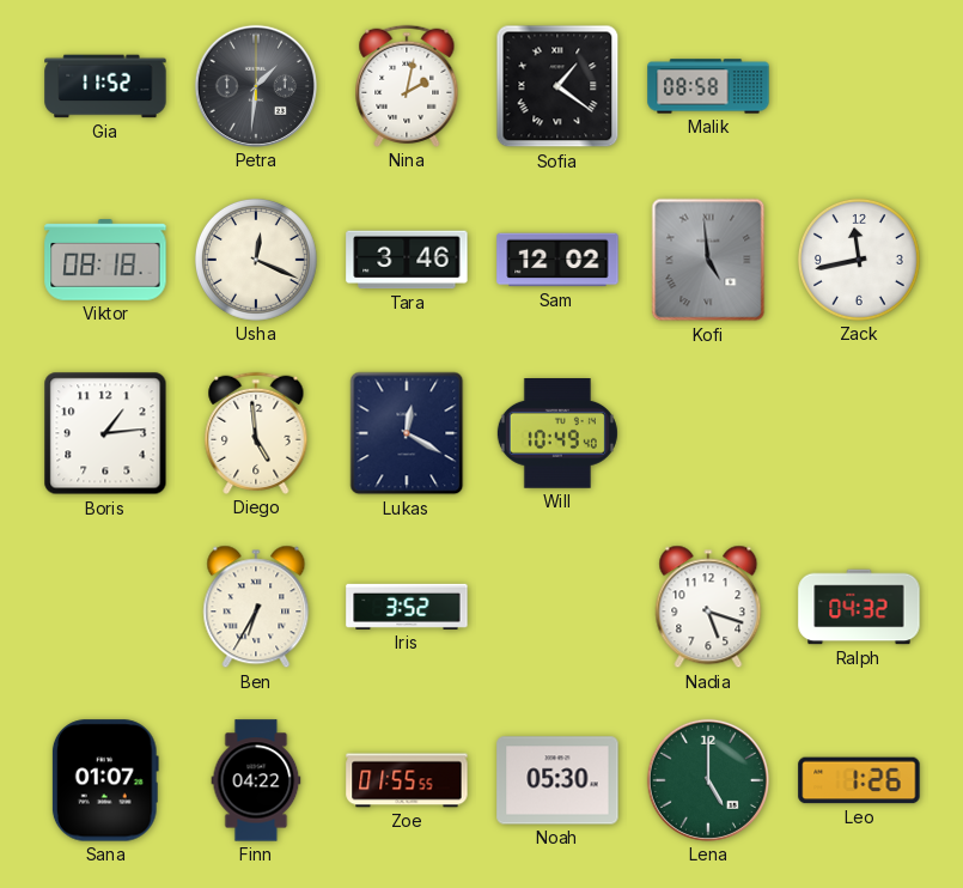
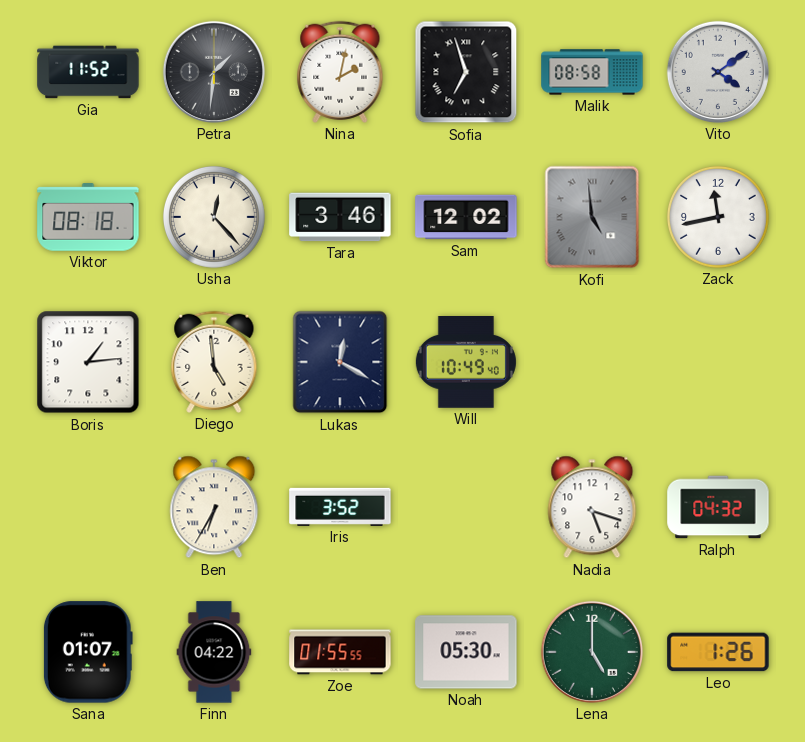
Sofia: 1:21 -> 6:57 (466, 72)
Vito: none -> 4:09 (718, 72)
Usha: 12:19 -> 12:23 (214, 217)
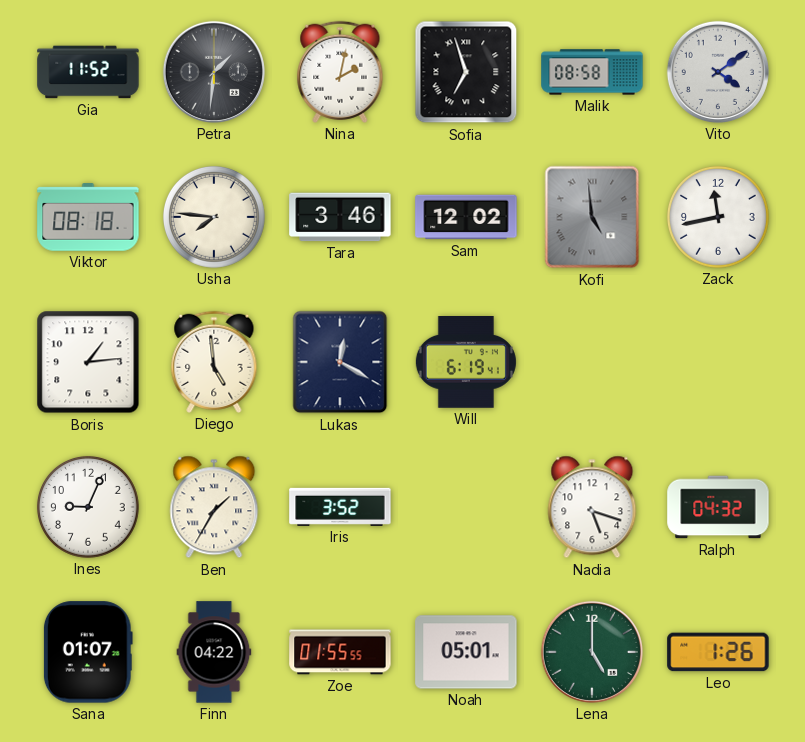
Usha: 12:23 -> 7:46 (214, 217)
Will: 10:49 -> 6:19 (466, 363)
Ines: none -> 9:04 (88, 507)
Ben: 6:35 -> 1:35 (214, 507)
Noah: 05:30 -> 05:01 (466, 652)
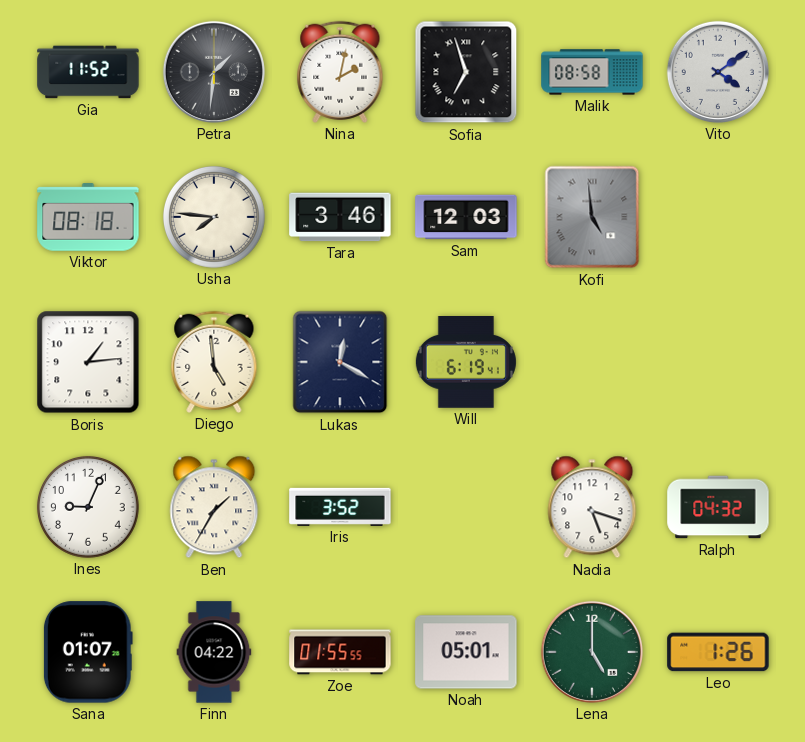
Sam: 12:02 -> 12:03 (466, 217)
Zack: 11:43 -> none (718, 217)
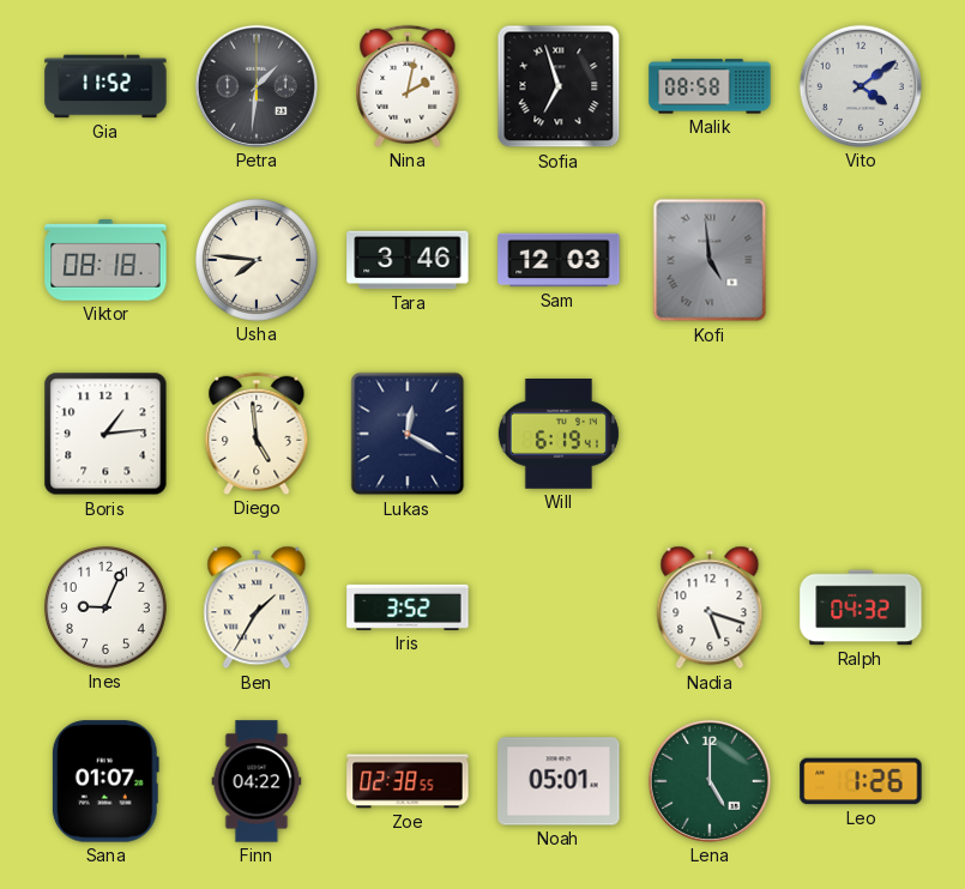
Zoe: 01:55 -> 02:38 (408, 781)
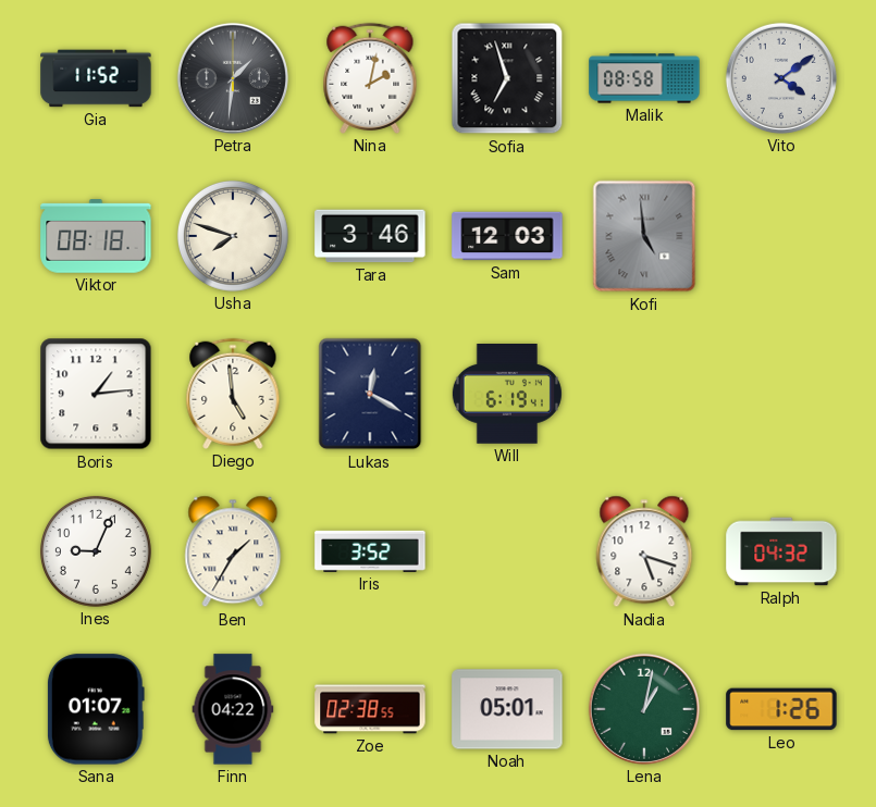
Usha: 7:46 -> 7:48 (233, 236)
Lena: 5:00 -> 1:02 (644, 709)
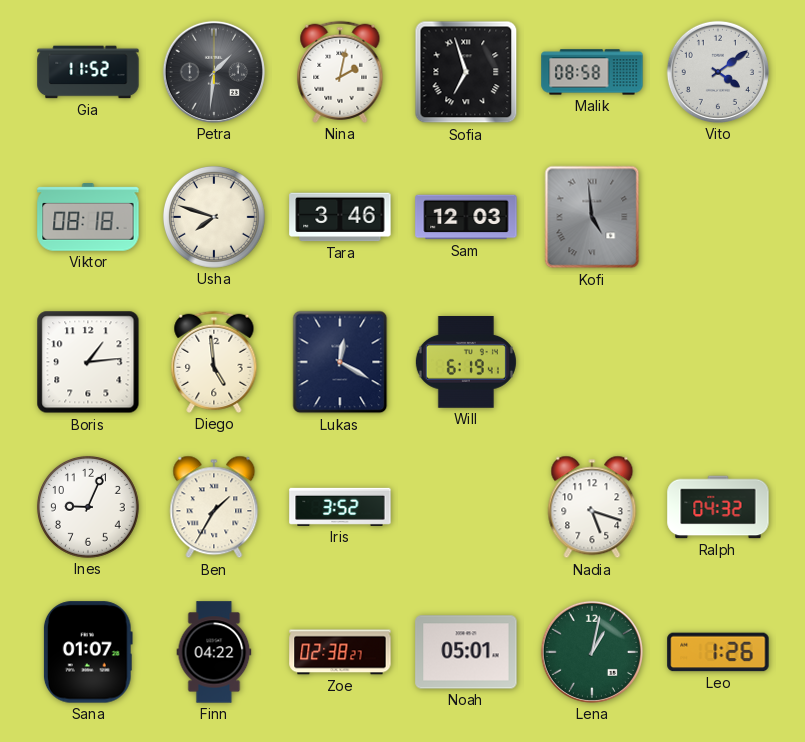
Zoe: 02:38:55 -> 02:38:27 (340, 652)
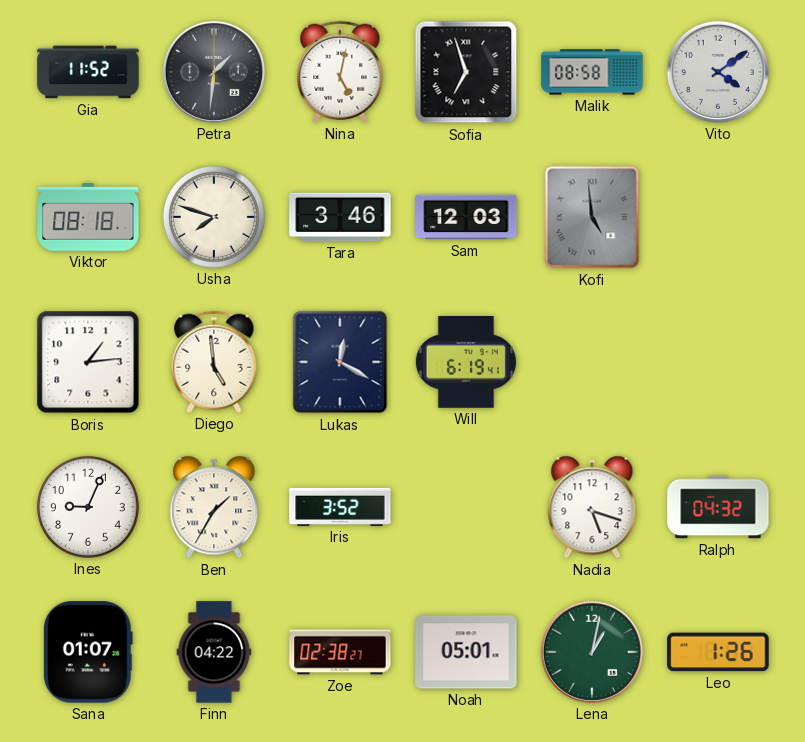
Nina: 2:02 -> 5:02 (340, 72)
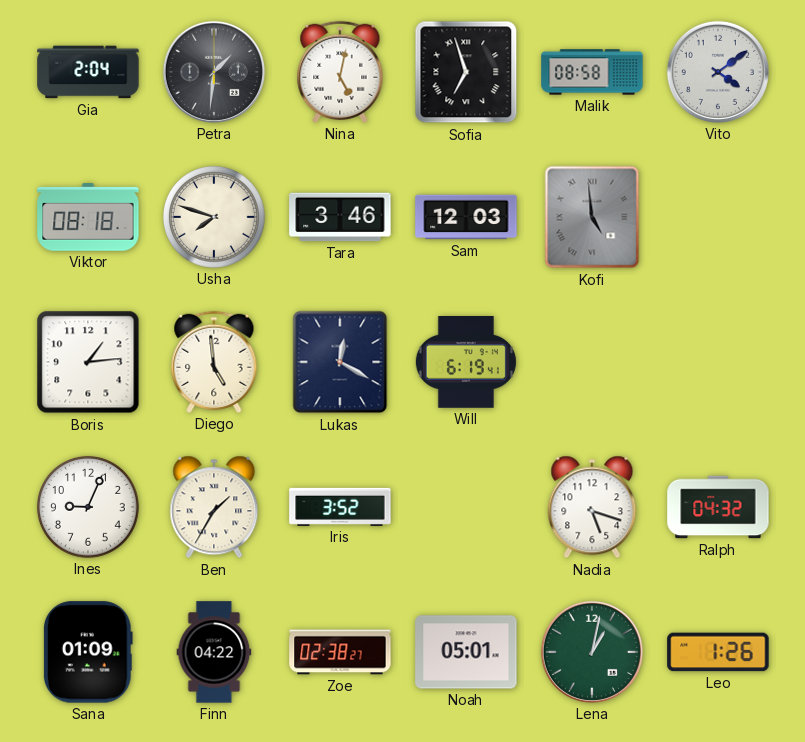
Gia: 11:52 -> 2:04 (88, 72)
Sana: 01:07 -> 01:09 (88, 652)
